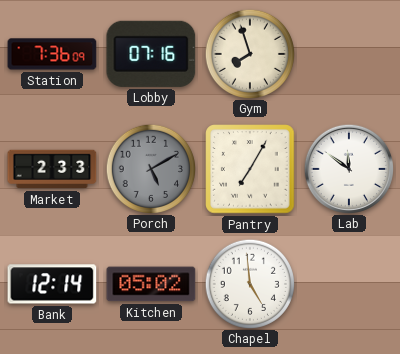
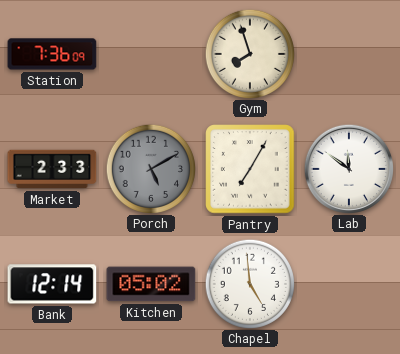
Lobby: 07:16 -> none (151, 54)
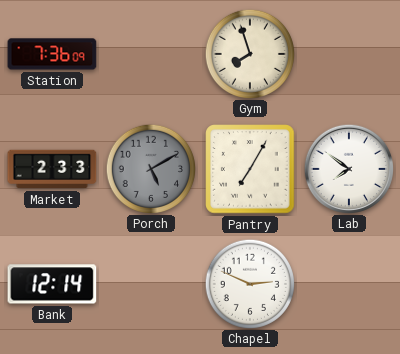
Lab: 11:51 -> 7:51 (348, 168)
Kitchen: 05:02 -> none (151, 284)
Chapel: 4:59 -> 2:49 (249, 283)
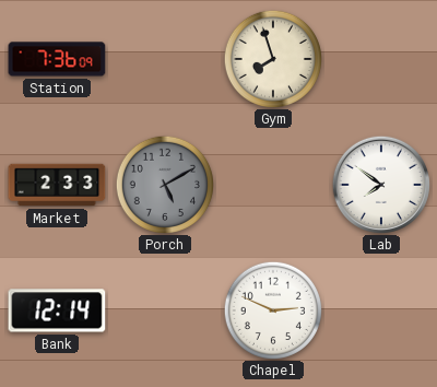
Pantry: 7:05 -> none (250, 169)
